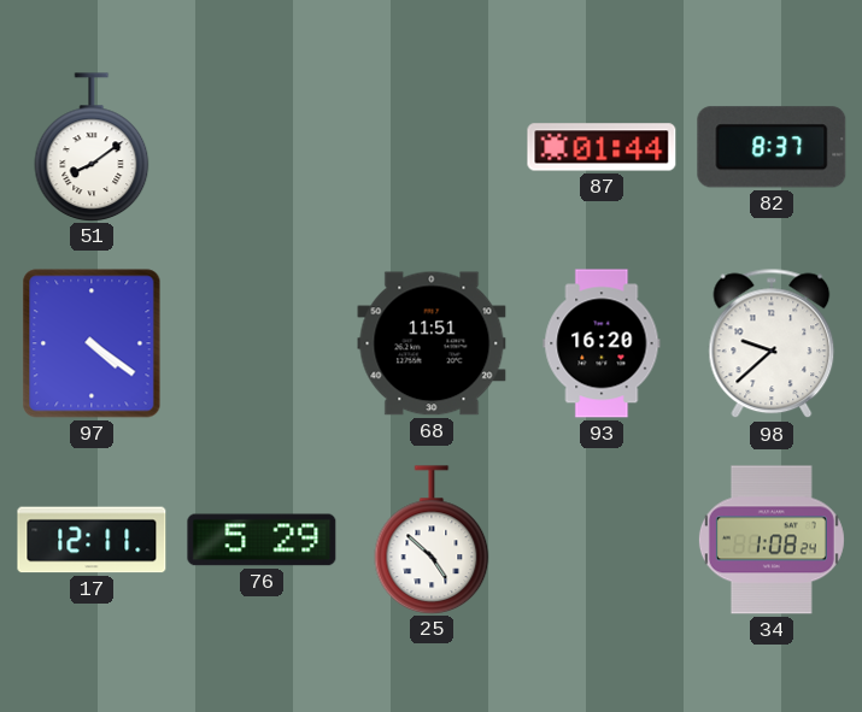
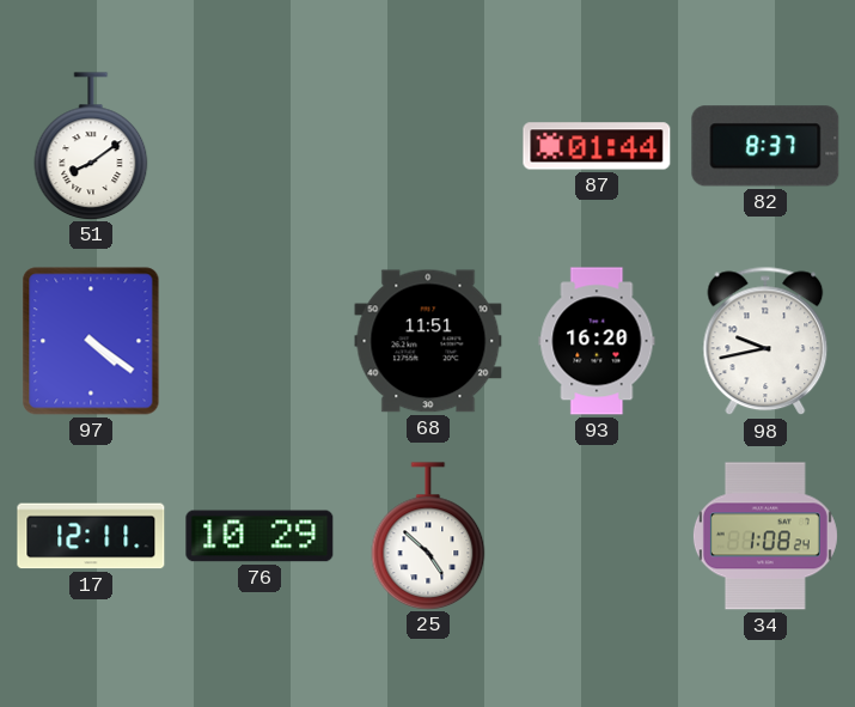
98: 9:38 -> 9:43 (765, 341)
76: 5:29 -> 10:29 (259, 536)
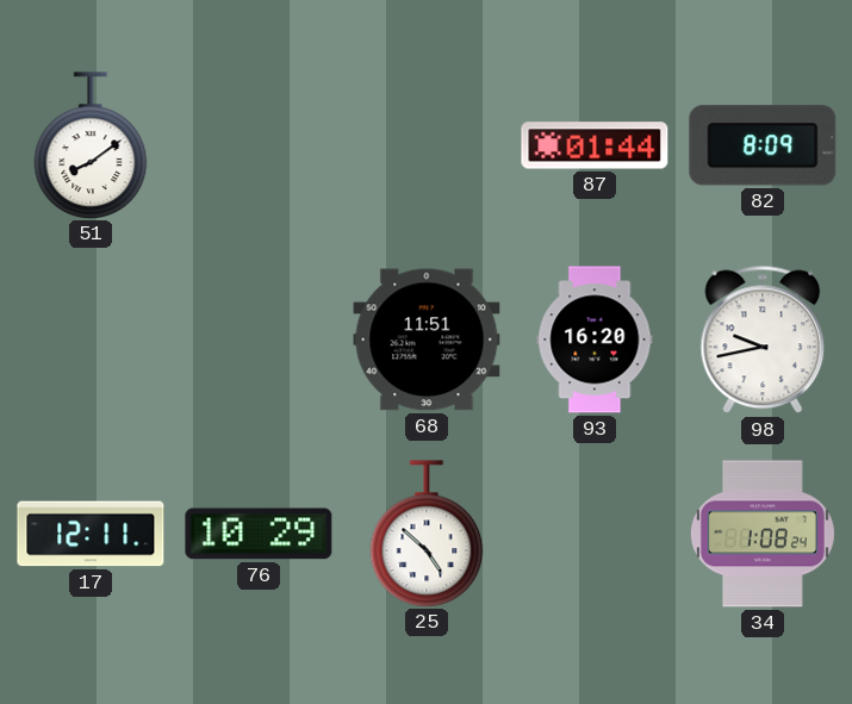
82: 8:37 -> 8:09 (763, 145)
97: 4:21 -> none (91, 341)
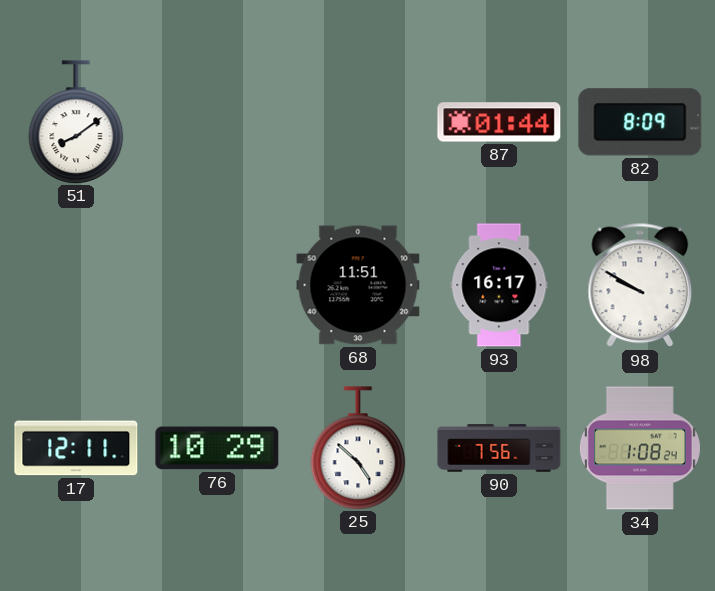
93: 16:20 -> 16:17 (499, 285)
98: 9:43 -> 9:50 (640, 285)
90: none -> 7:56 (499, 448)
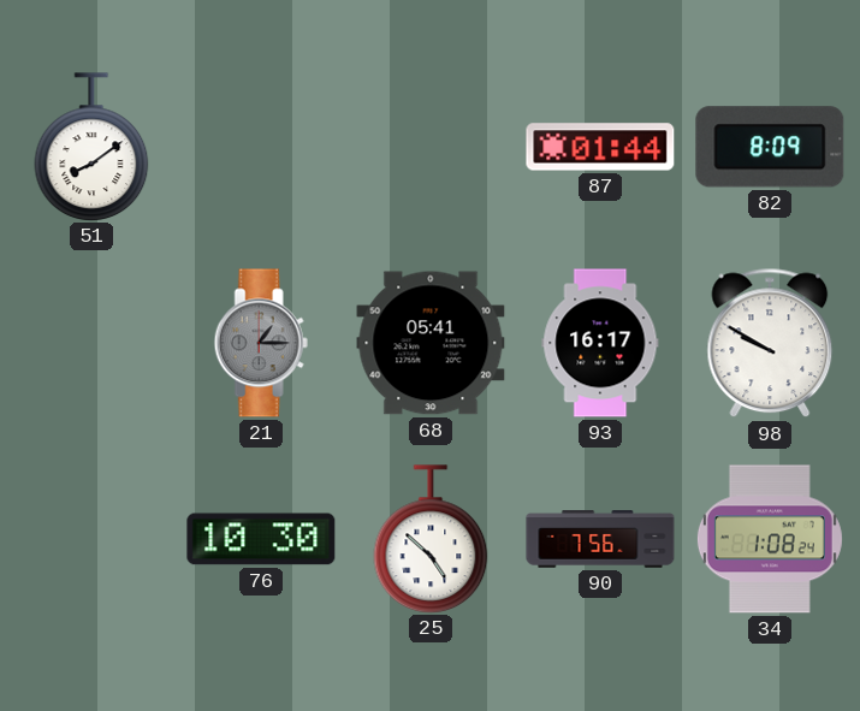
21: none -> 1:15 (261, 343)
68: 11:51 -> 05:41 (431, 343)
17: 12:11 -> none (76, 448)
76: 10:29 -> 10:30 (261, 539)
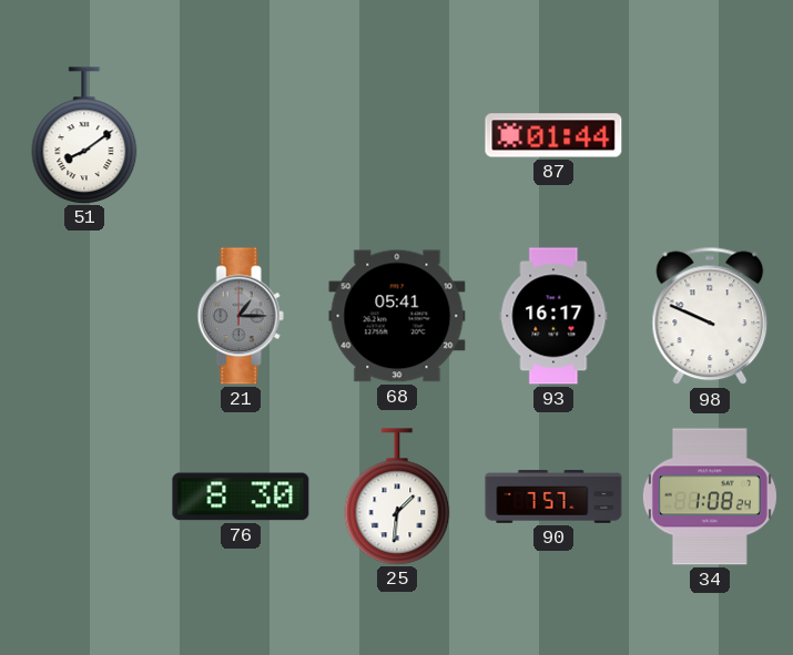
82: 8:09 -> none (770, 147)
98: 9:50 -> 9:49 (710, 316)
76: 10:30 -> 8:30 (241, 497)
25: 4:52 -> 1:31 (397, 497)
90: 7:56 -> 7:57 (553, 497)
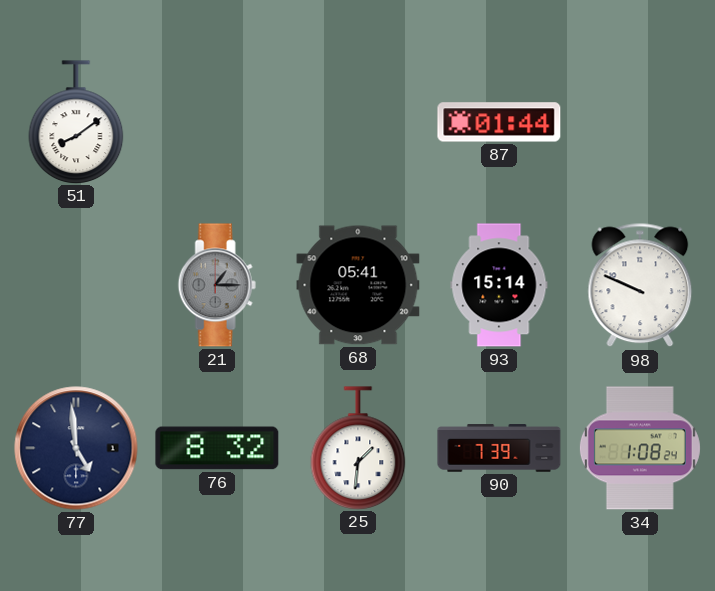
93: 16:17 -> 15:14 (499, 285)
77: none -> 4:59 (76, 448)
76: 8:30 -> 8:32 (217, 448)
90: 7:57 -> 7:39 (499, 448)
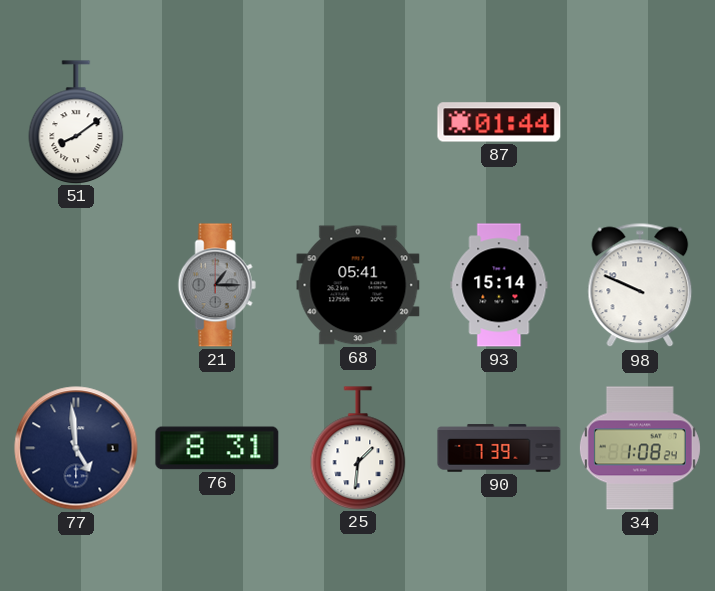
76: 8:32 -> 8:31 (217, 448)
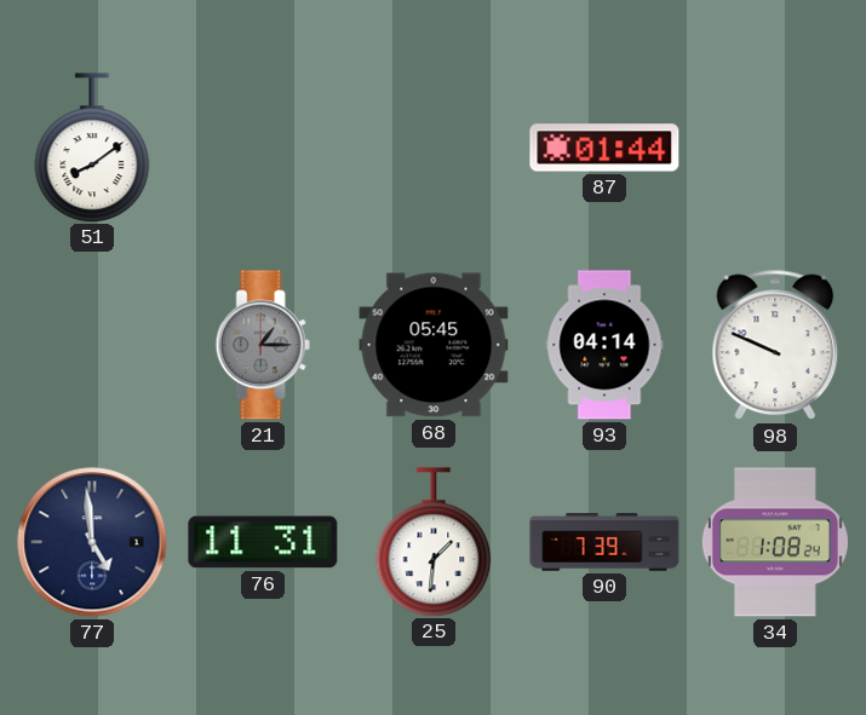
68: 05:41 -> 05:45 (434, 345)
93: 15:14 -> 04:14 (604, 345)
76: 8:31 -> 11:31 (263, 542)
